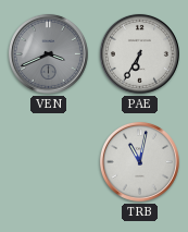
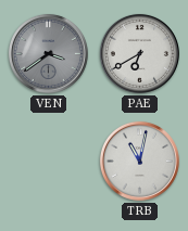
VEN: 3:41 -> 3:39 (48, 53)
PAE: 6:35 -> 6:40 (139, 53)
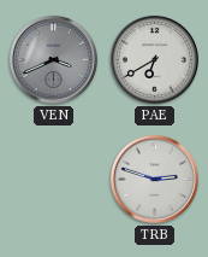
VEN: 3:39 -> 3:41 (53, 59)
TRB: 11:02 -> 2:48 (154, 179)
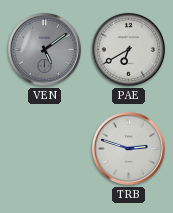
VEN: 3:41 -> 5:09 (44, 49)
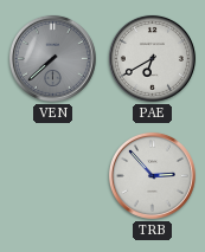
VEN: 5:09 -> 7:38 (52, 58)
TRB: 2:48 -> 2:53 (152, 175)
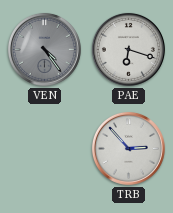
VEN: 7:38 -> 4:24 (44, 49)
PAE: 6:40 -> 6:18 (128, 49)
